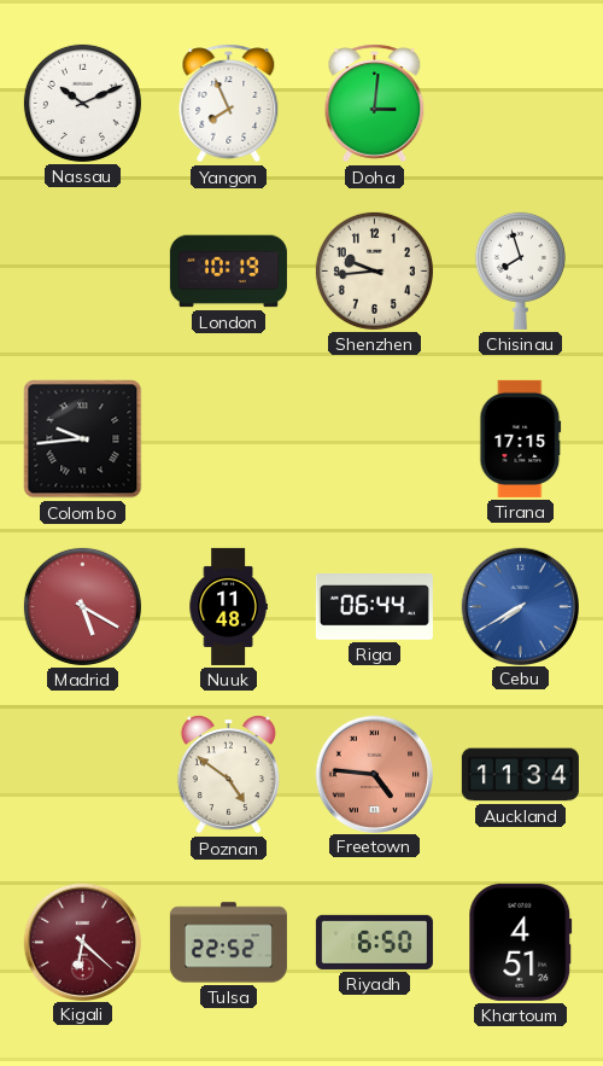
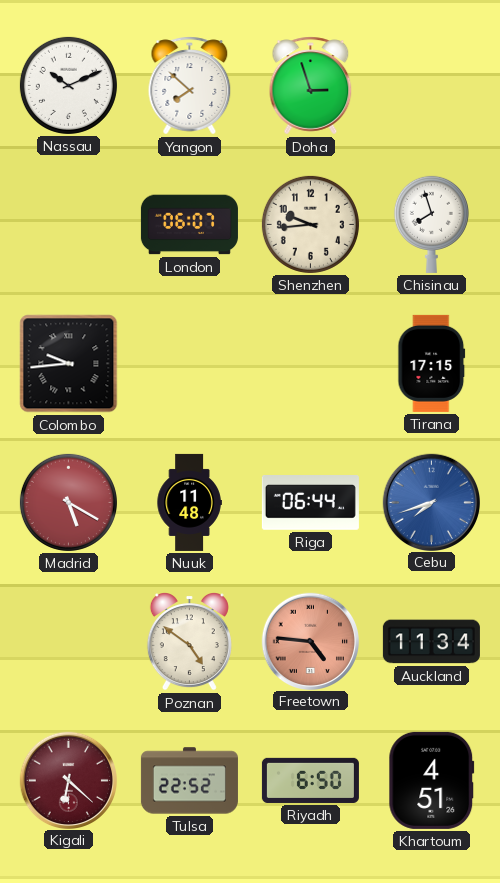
Yangon: 7:56 -> 7:52 (190, 86)
Doha: 3:01 -> 2:57 (311, 86)
London: 10:19 -> 06:07 (189, 225)
Cebu: 7:40 -> 7:42 (431, 502)
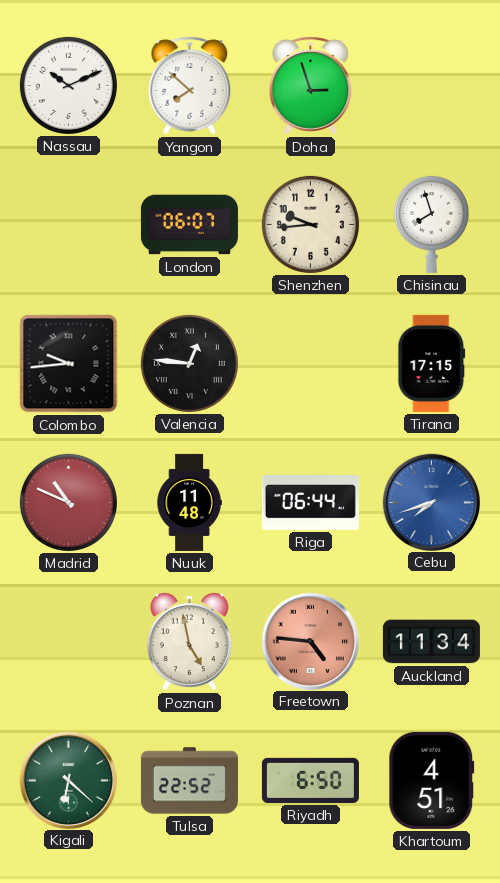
Valencia: none -> 12:46 (189, 363)
Madrid: 5:20 -> 10:49 (68, 502)
Poznan: 4:51 -> 4:58 (189, 642)
Kigali dial: burgundy -> green (68, 780)
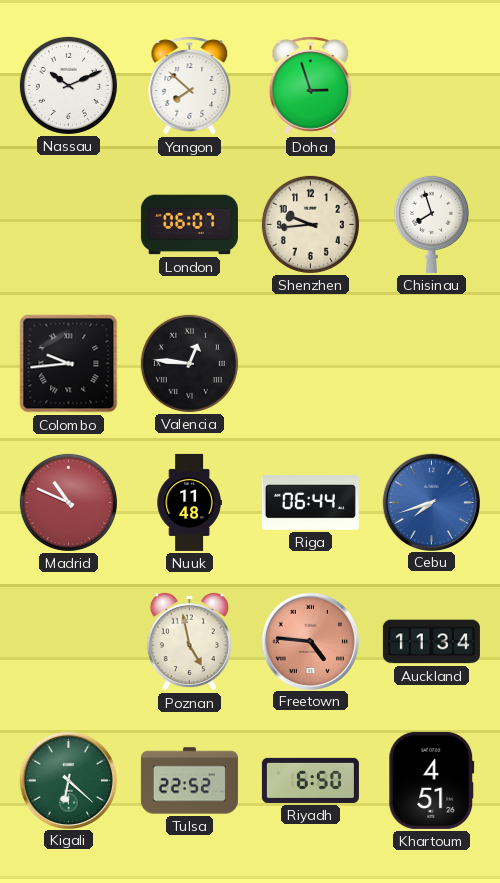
Tirana: 17:15 -> none (432, 363)
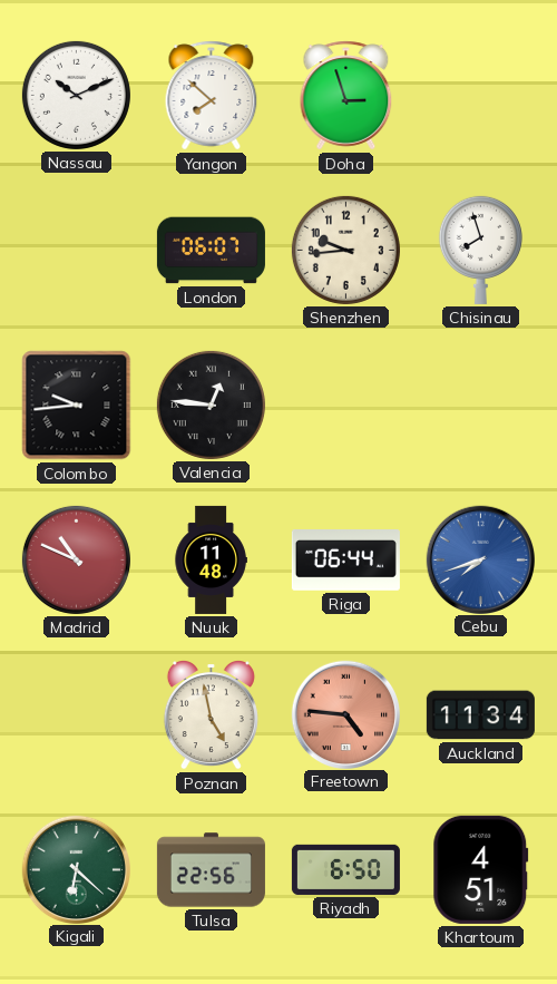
Tulsa: 22:52 -> 22:56 (211, 870)
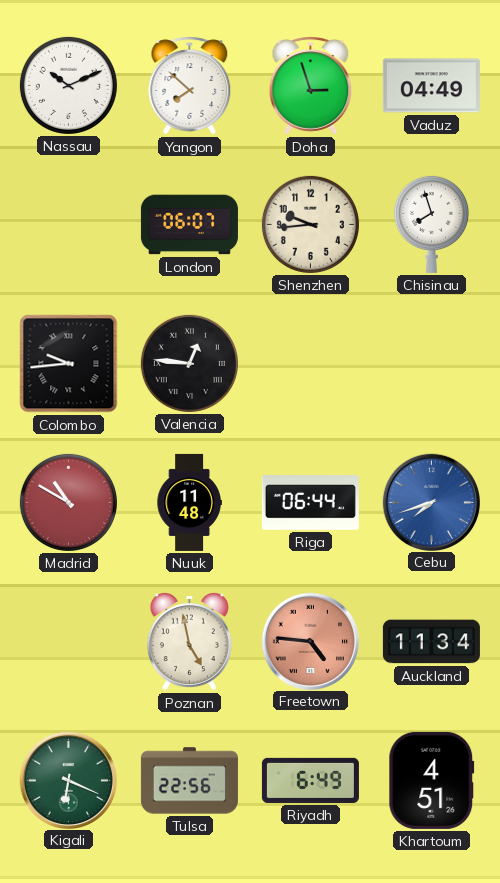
Vaduz: none -> 04:49 (431, 86)
Madrid: 10:49 -> 10:50 (68, 502)
Kigali: 6:22 -> 6:19 (68, 780)
Riyadh: 6:50 -> 6:49 (310, 780)
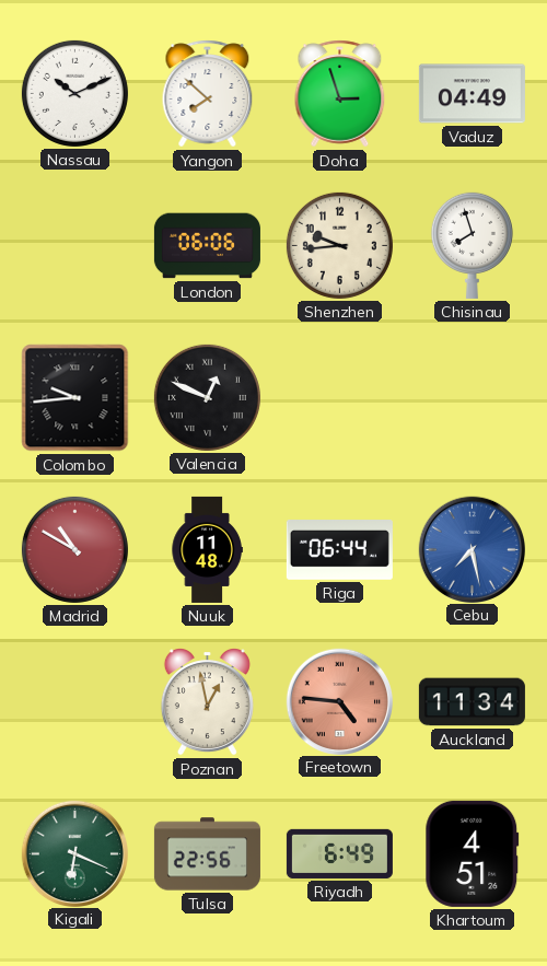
London: 06:07 -> 06:06 (207, 246)
Valencia: 12:46 -> 12:49 (207, 397)
Cebu: 7:42 -> 7:28 (472, 549)
Poznan: 4:58 -> 12:58 (207, 702)
